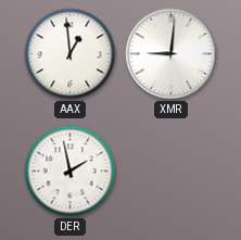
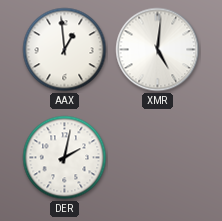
XMR: 9:01 -> 5:01 (158, 50)
DER: 1:58 -> 2:02 (65, 158)
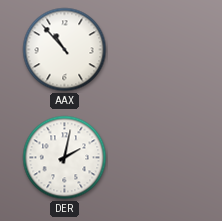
AAX: 12:59 -> 10:53 (65, 50)
XMR: 5:01 -> none (158, 50)
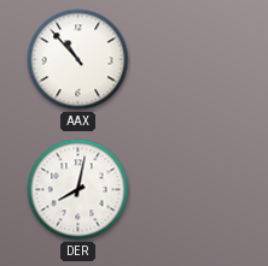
DER: 2:02 -> 8:02 (78, 190)
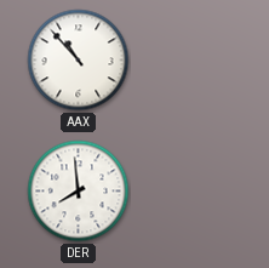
DER: 8:02 -> 7:59 (79, 192)
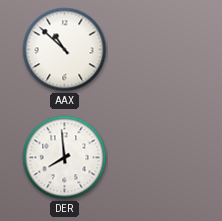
AAX: 10:53 -> 10:52 (65, 50)
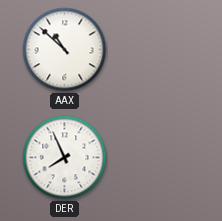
DER: 7:59 -> 7:56 (65, 158)
